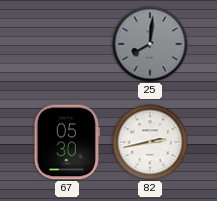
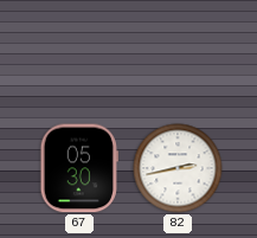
25: 8:01 -> none (150, 44)
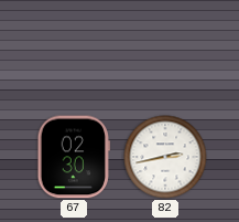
67: 05:30 -> 02:30 (73, 157)
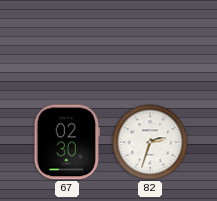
82: 2:43 -> 2:33 (150, 142)
